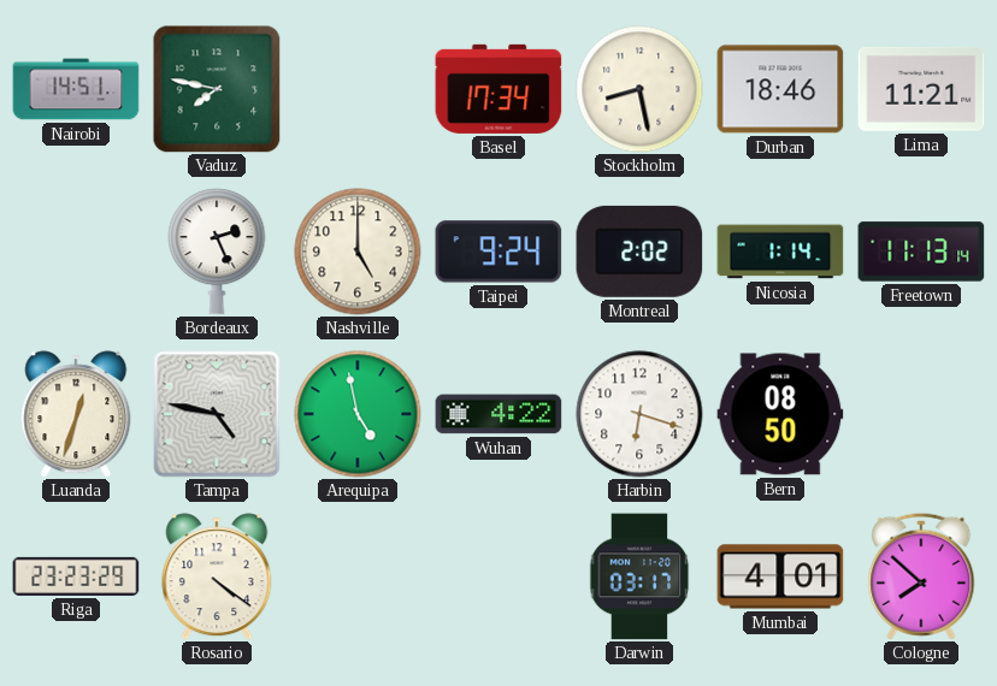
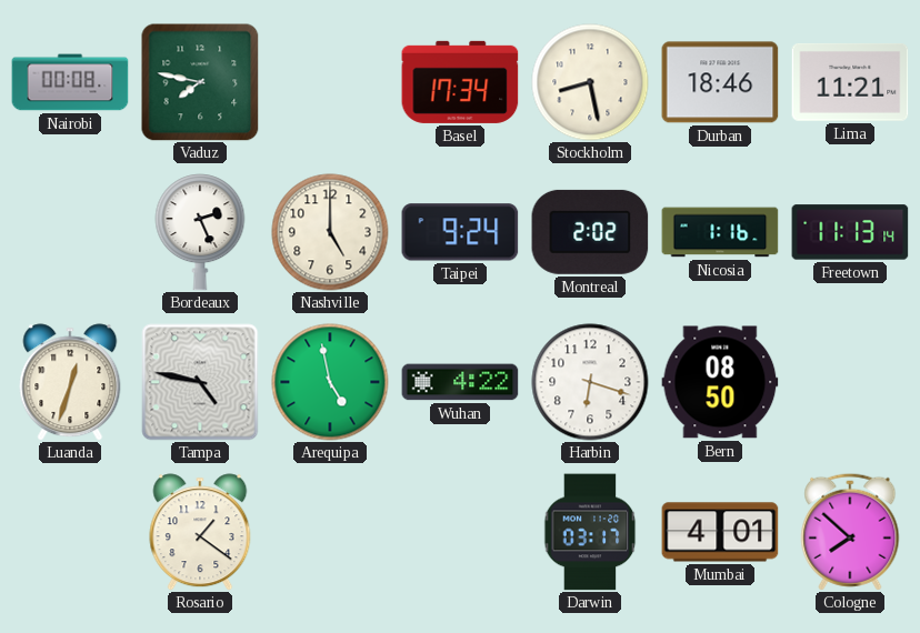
Nairobi: 14:51 -> 00:08 (70, 82)
Nicosia: 1:14 -> 1:16 (720, 232)
Riga: 23:23 -> none (76, 576)
Rosario: 4:21 -> 1:21 (200, 532)
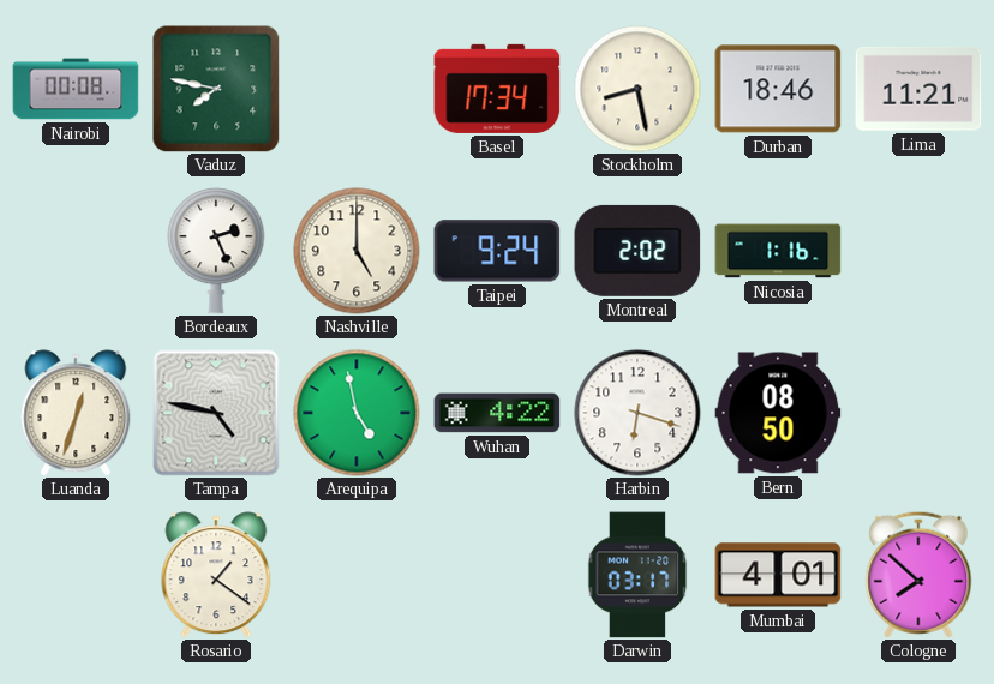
Freetown: 11:13 -> none (850, 232)
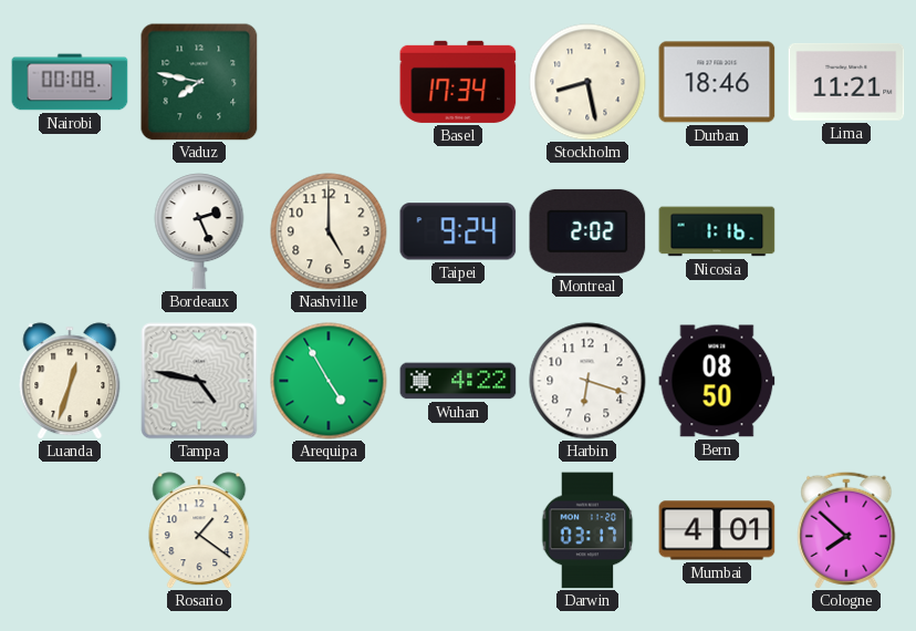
Arequipa: 4:58 -> 4:55 (329, 381)
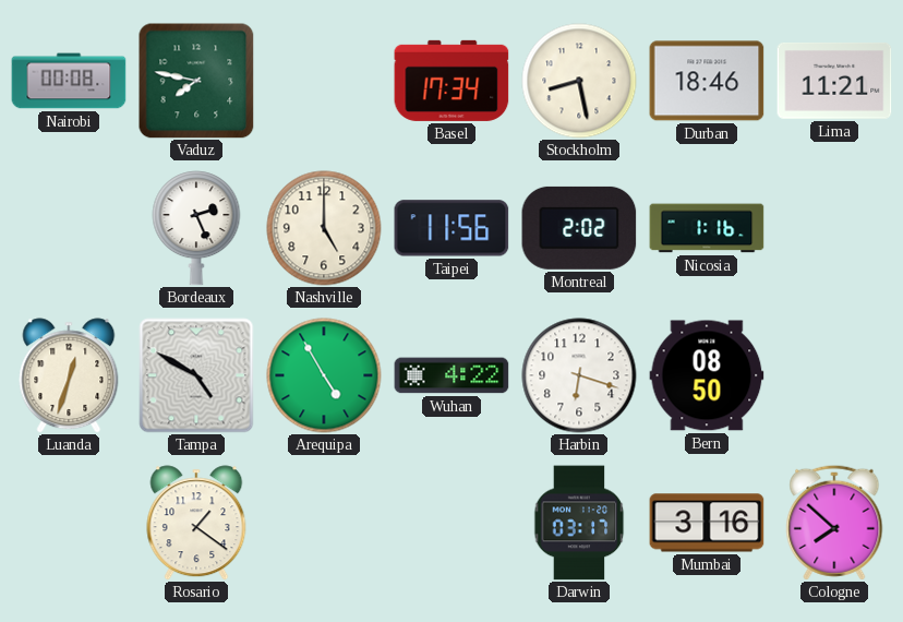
Taipei: 9:24 -> 11:56 (451, 228)
Tampa: 4:47 -> 4:50 (196, 375)
Mumbai: 4:01 -> 3:16 (707, 523)
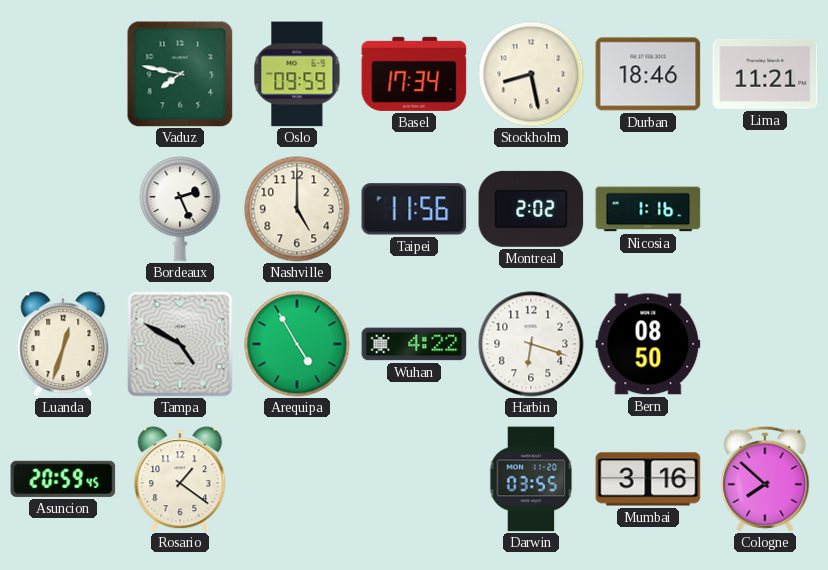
Nairobi: 00:08 -> none (69, 81)
Oslo: none -> 09:59 (297, 74)
Asuncion: none -> 20:59 (63, 479)
Darwin: 03:17 -> 03:55 (531, 479)
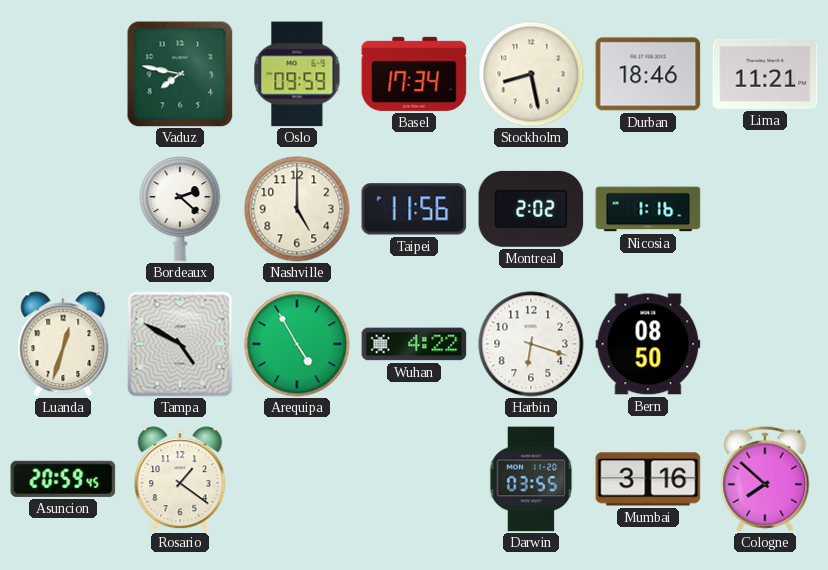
Bordeaux: 2:26 -> 2:22 (180, 209)
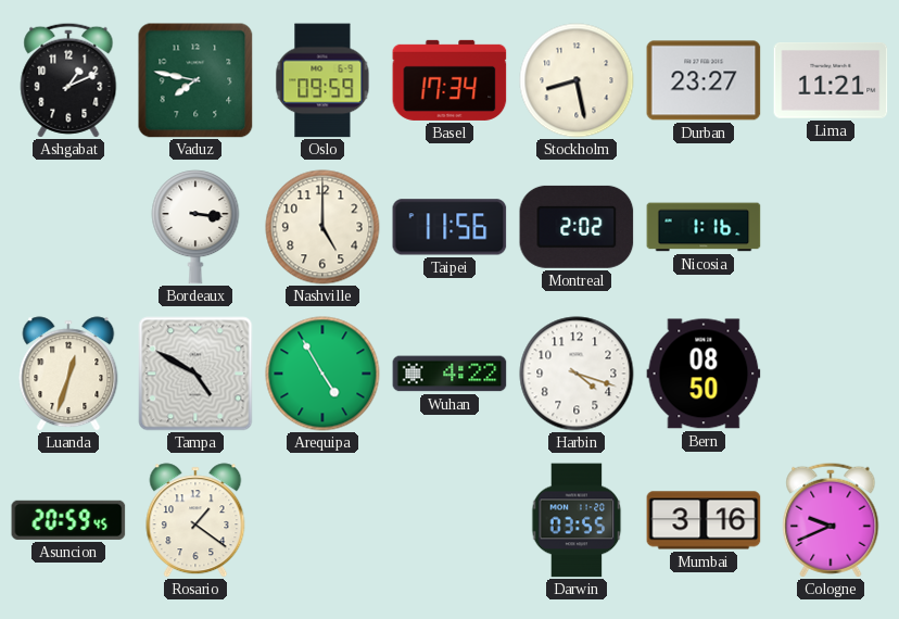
Ashgabat: none -> 1:11 (68, 80)
Durban: 18:46 -> 23:27 (704, 80)
Bordeaux: 2:22 -> 3:16 (195, 227)
Harbin: 6:18 -> 4:18 (577, 374)
Cologne: 7:52 -> 9:41 (831, 520)
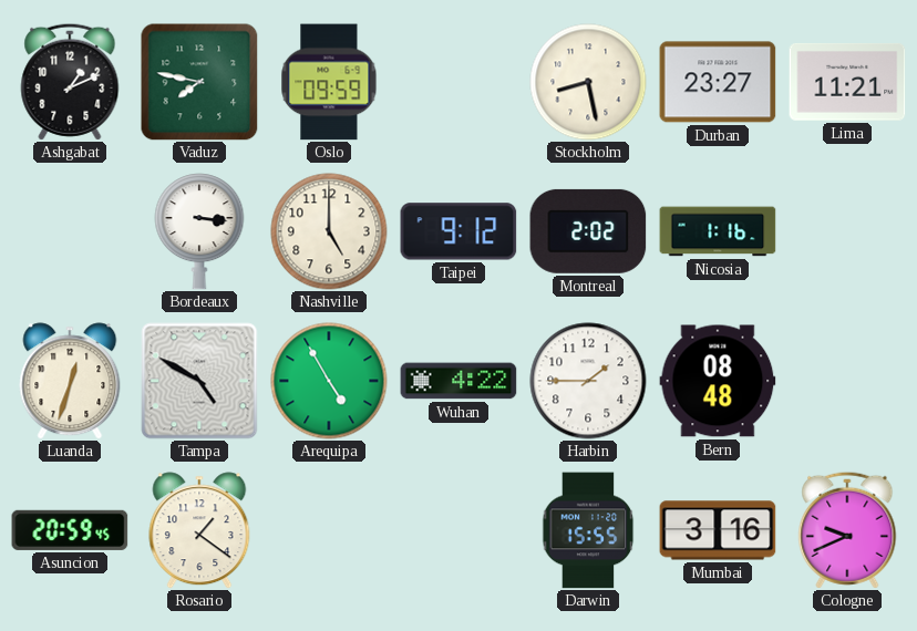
Basel: 17:34 -> none (449, 80)
Taipei: 11:56 -> 9:12 (458, 231)
Harbin: 4:18 -> 1:45 (588, 381)
Bern: 08:50 -> 08:48 (718, 381)
Darwin: 03:55 -> 15:55 (588, 530)
